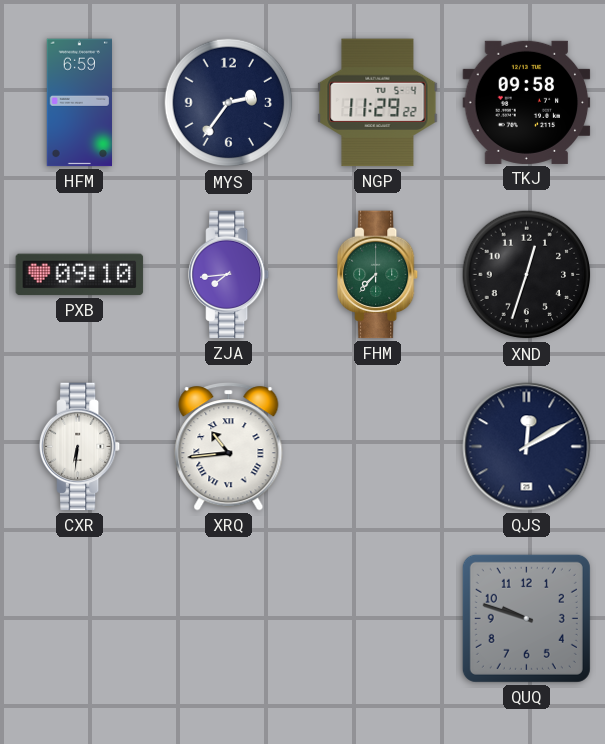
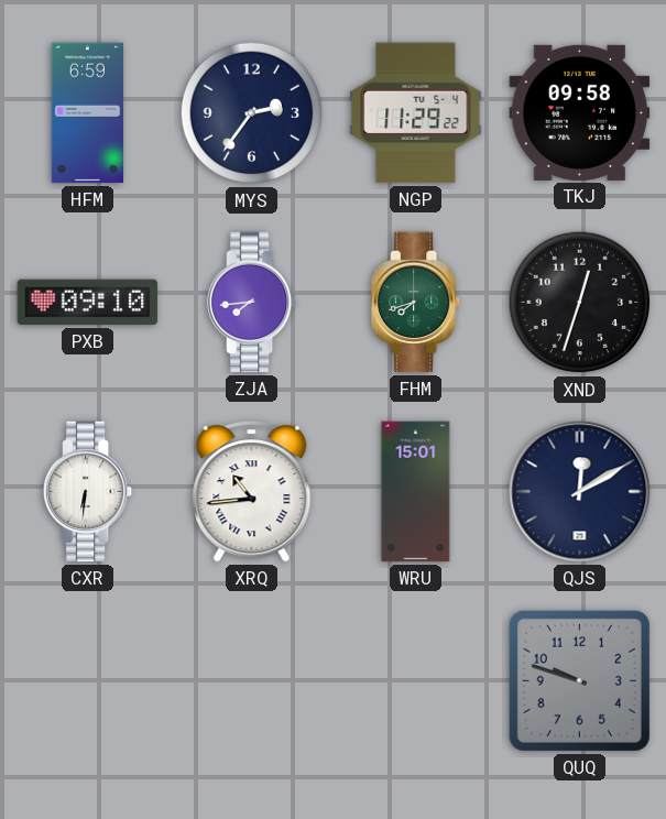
FHM: 7:37 -> 7:42 (417, 303)
WRU: none -> 15:01 (416, 492)
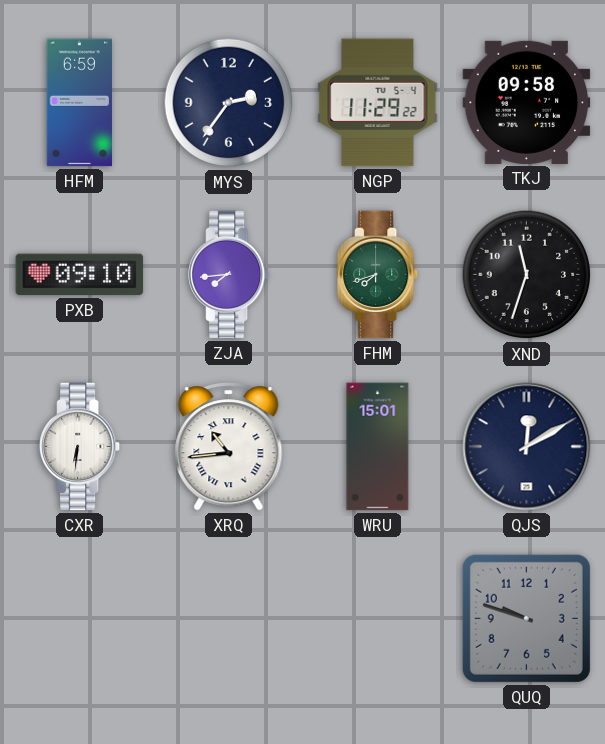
XND: 12:33 -> 11:33 (527, 275)
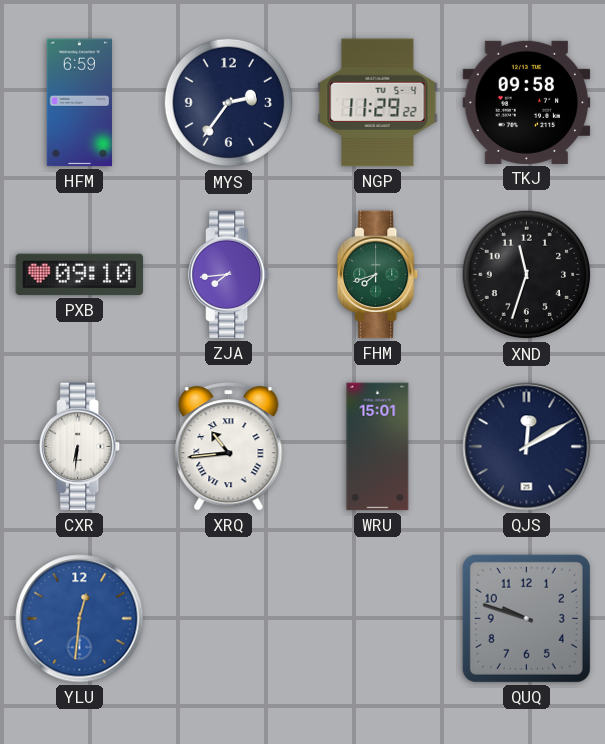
YLU: none -> 12:31 (80, 619)
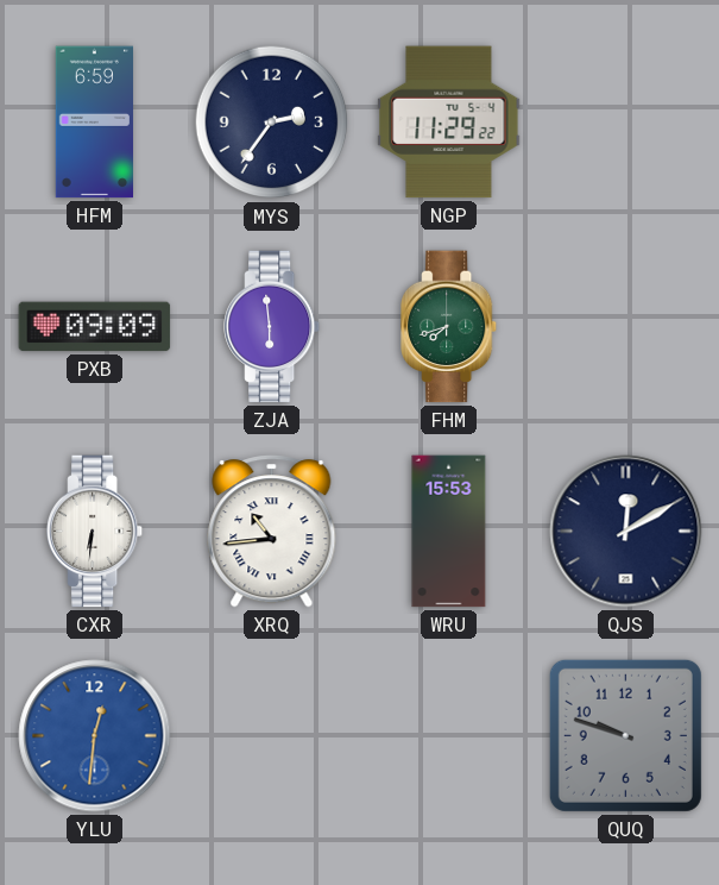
TKJ: 09:58 -> none (527, 102)
PXB: 09:10 -> 09:09 (95, 327)
ZJA: 7:44 -> 5:59 (273, 327)
XND: 11:33 -> none (527, 275)
WRU: 15:01 -> 15:53 (449, 532)
